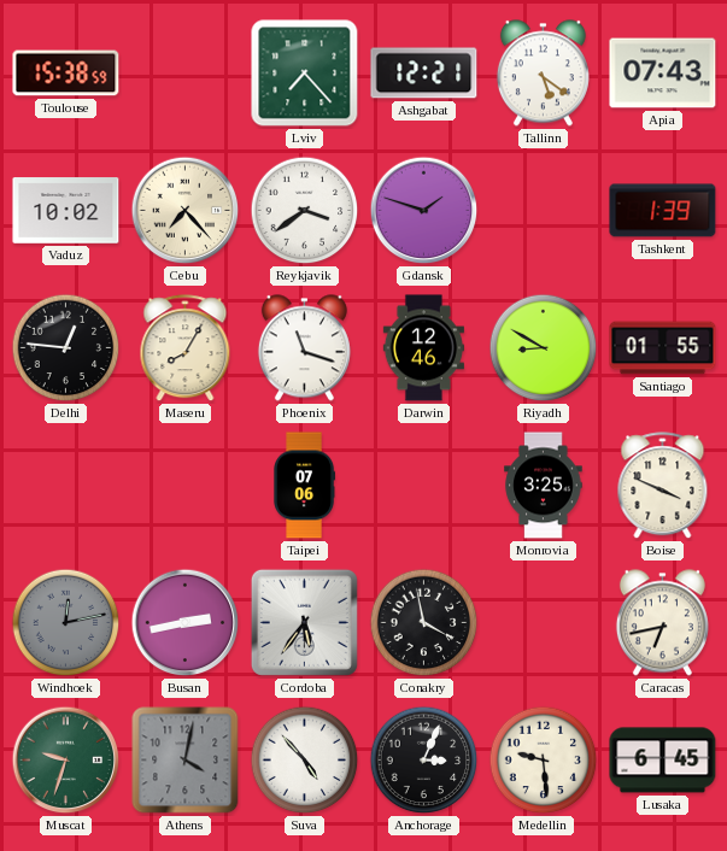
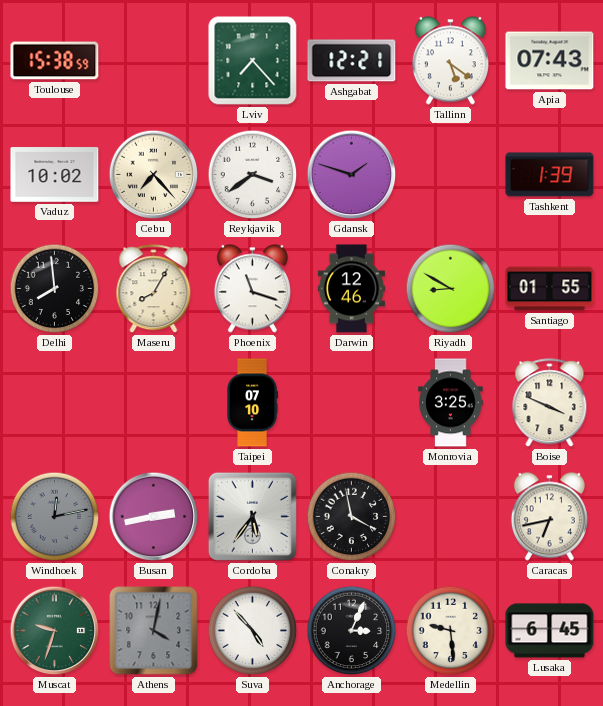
Delhi: 12:46 -> 7:59 (55, 289)
Taipei: 07:06 -> 07:10 (252, 403)
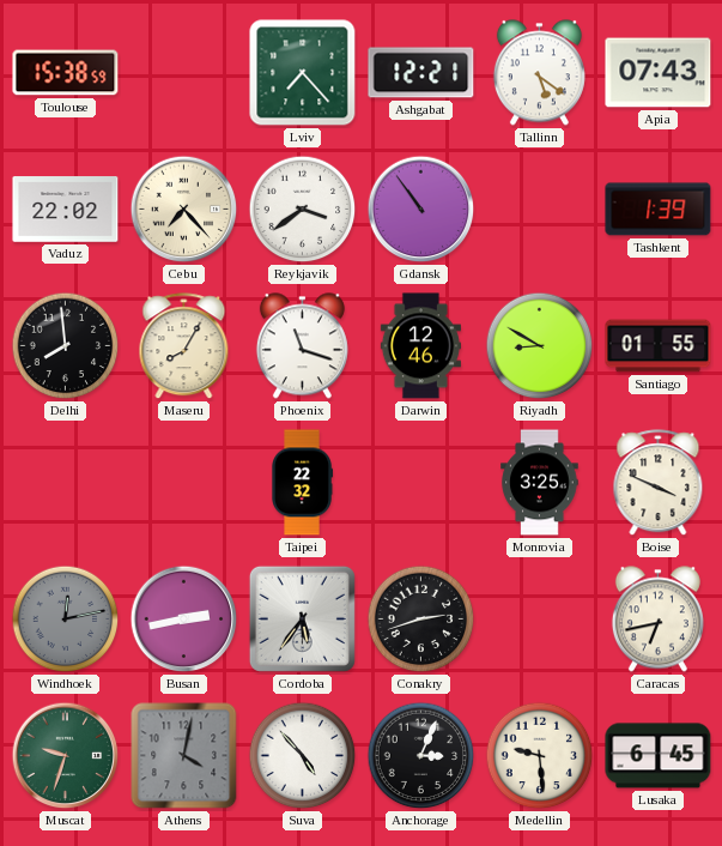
Vaduz: 10:02 -> 22:02 (66, 210)
Gdansk: 1:48 -> 10:54 (421, 210)
Taipei: 07:10 -> 22:32 (302, 483)
Conakry: 3:58 -> 2:42 (421, 620)
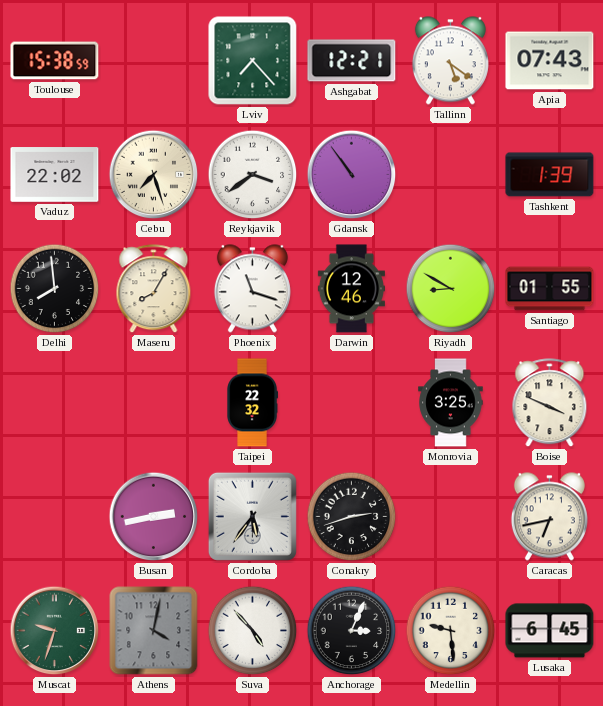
Cebu: 7:23 -> 7:27 (154, 175)
Windhoek: 12:13 -> none (66, 620)
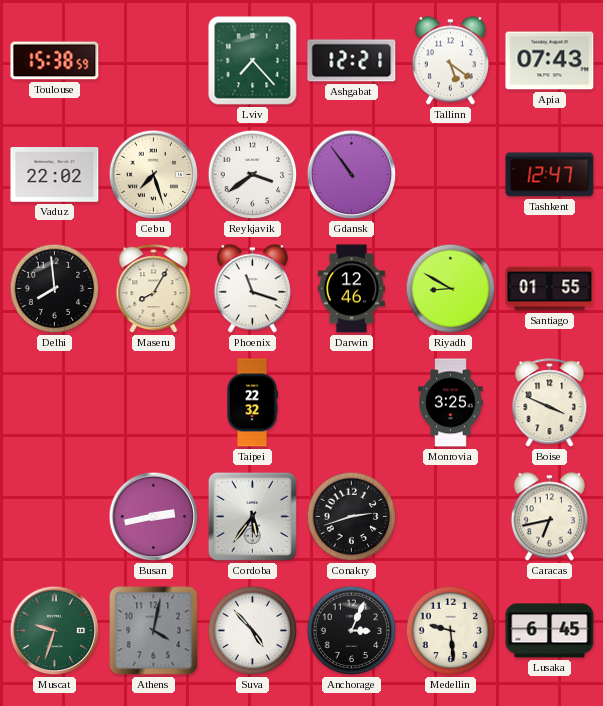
Tashkent: 1:39 -> 12:47 (550, 175)
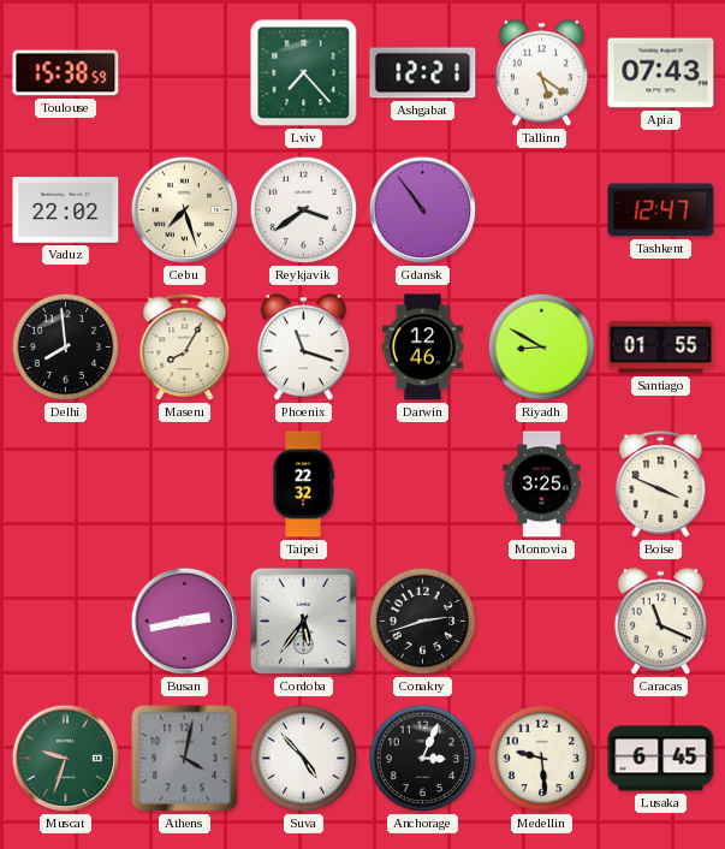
Caracas: 6:43 -> 11:19 (660, 622)
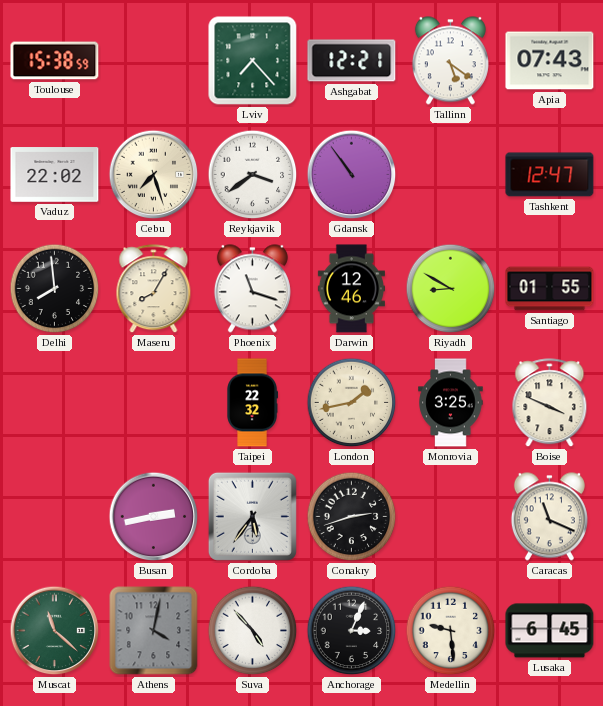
London: none -> 1:43 (352, 403)
Muscat: 9:33 -> 11:22 (55, 631)
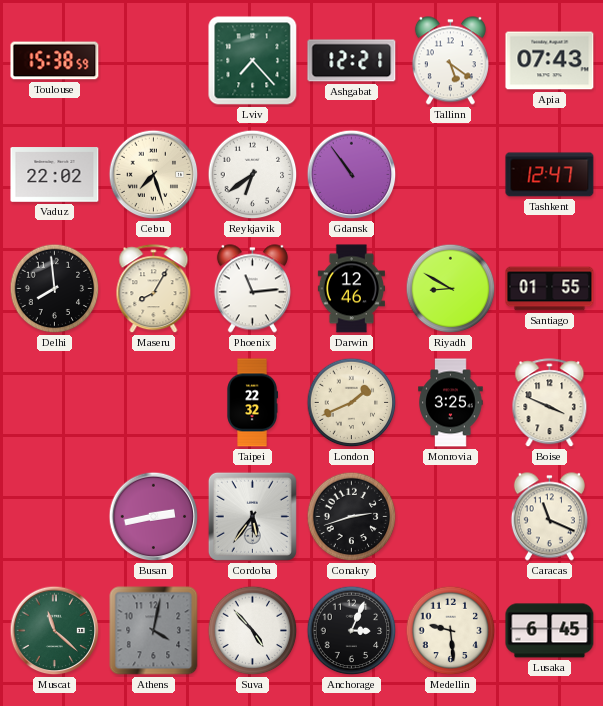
Reykjavik: 3:39 -> 6:39 (253, 175)
Phoenix: 11:18 -> 11:14 (252, 289)
London: 1:43 -> 1:41 (352, 403)
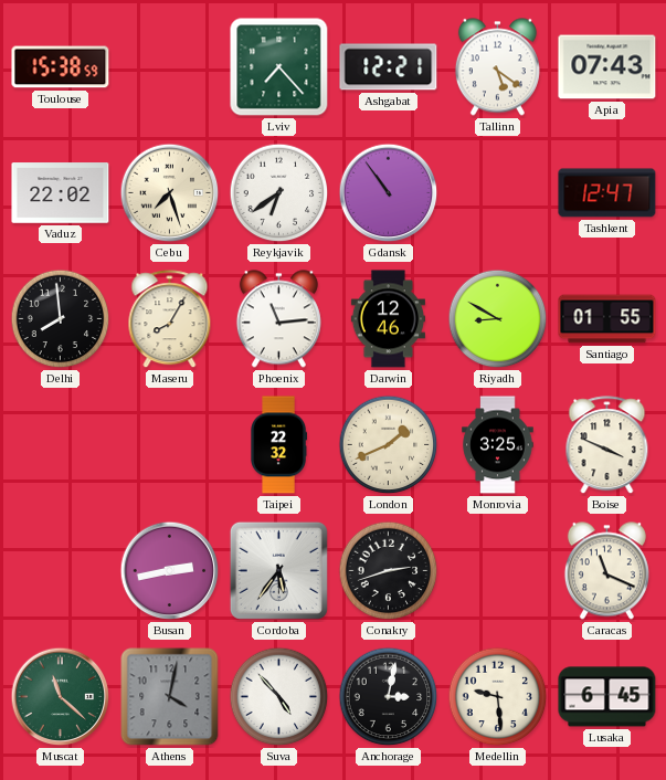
Anchorage: 3:04 -> 3:02 (389, 697)
